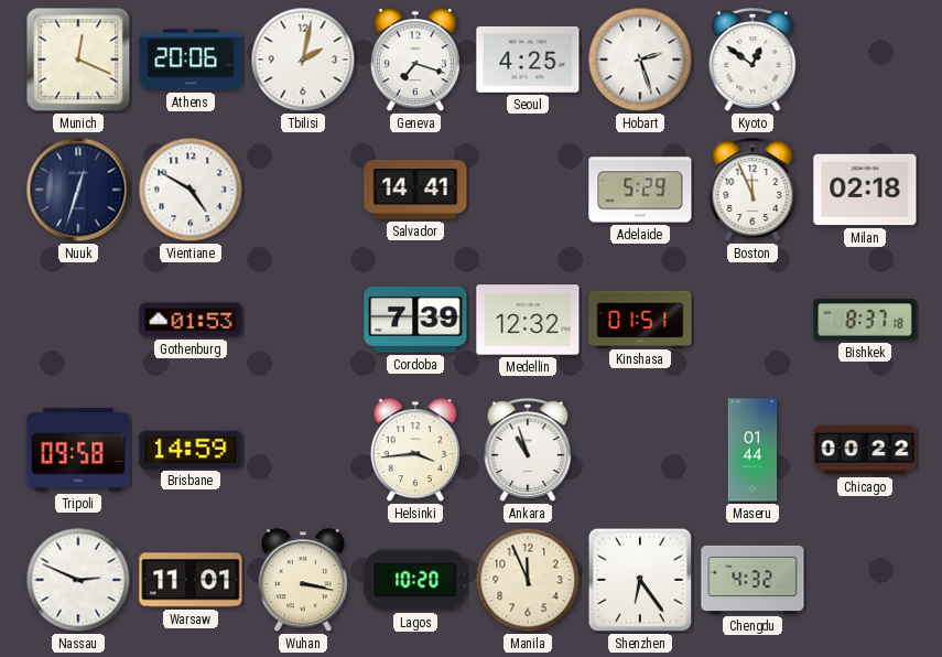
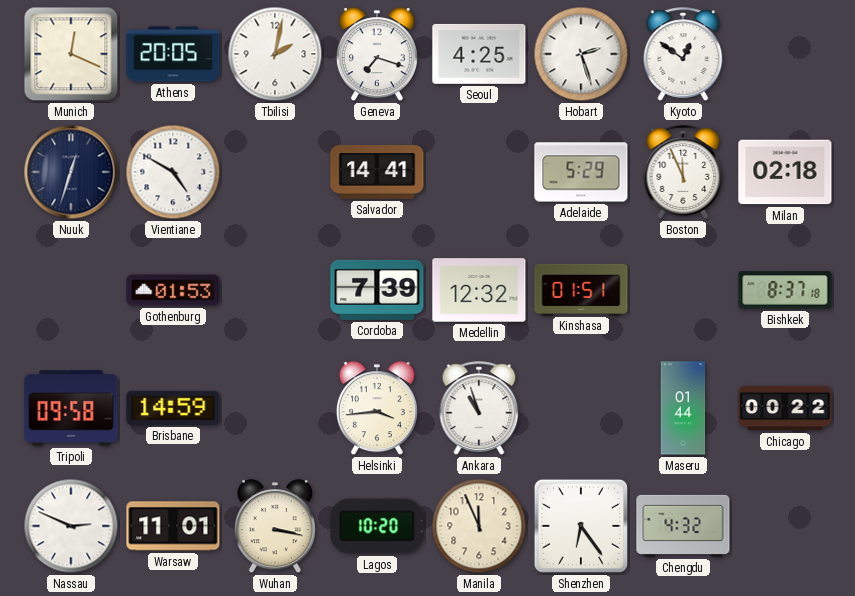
Athens: 20:06 -> 20:05 (173, 54)
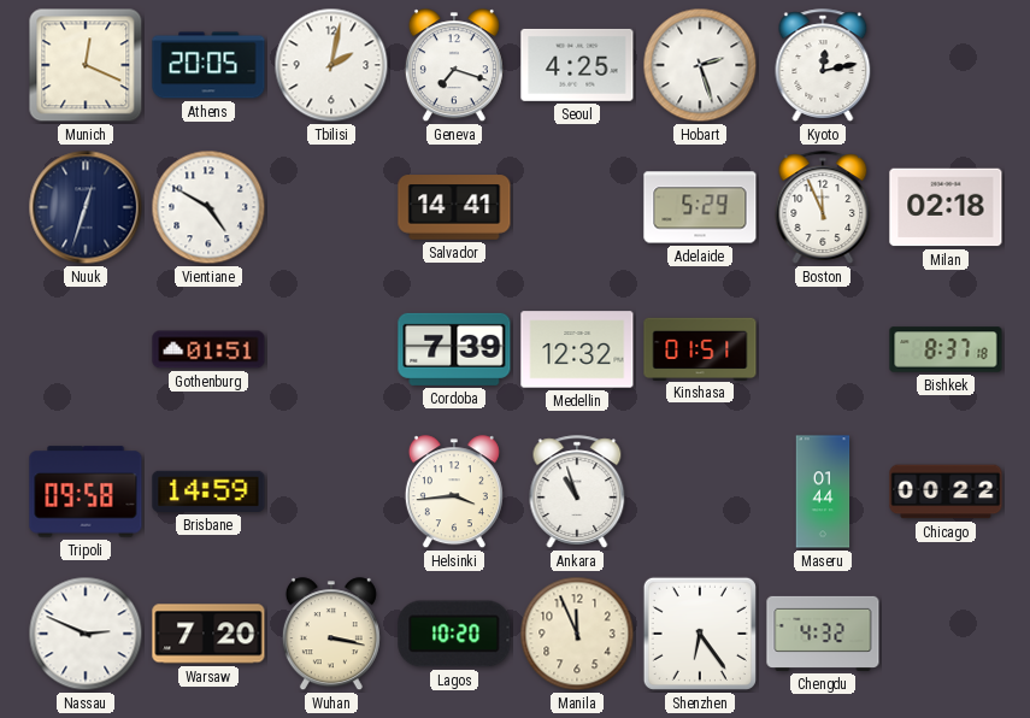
Kyoto: 12:51 -> 12:13 (823, 65)
Gothenburg: 01:53 -> 01:51 (208, 349)
Warsaw: 11:01 -> 7:20 (208, 634)
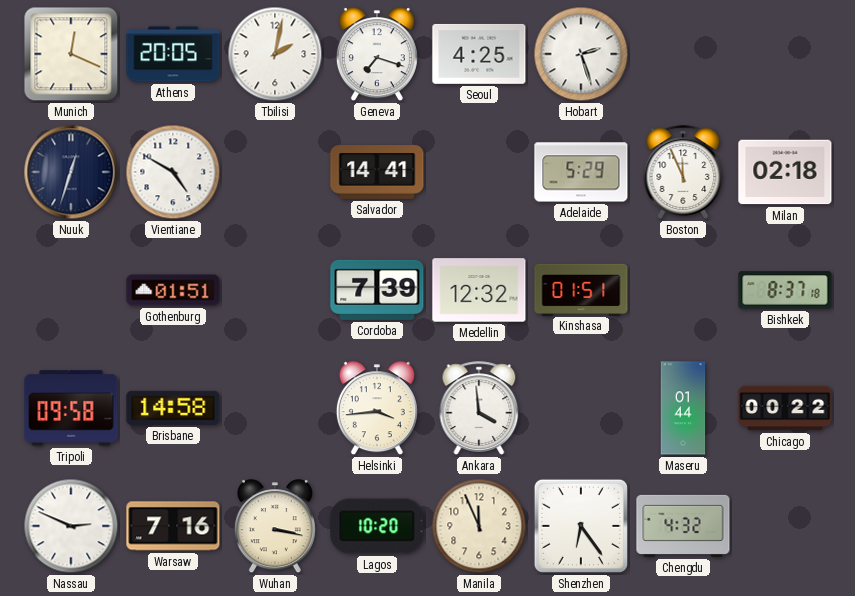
Kyoto: 12:13 -> none (823, 65)
Brisbane: 14:59 -> 14:58 (173, 408)
Ankara: 10:57 -> 3:59 (479, 408)
Warsaw: 7:20 -> 7:16 (173, 526)
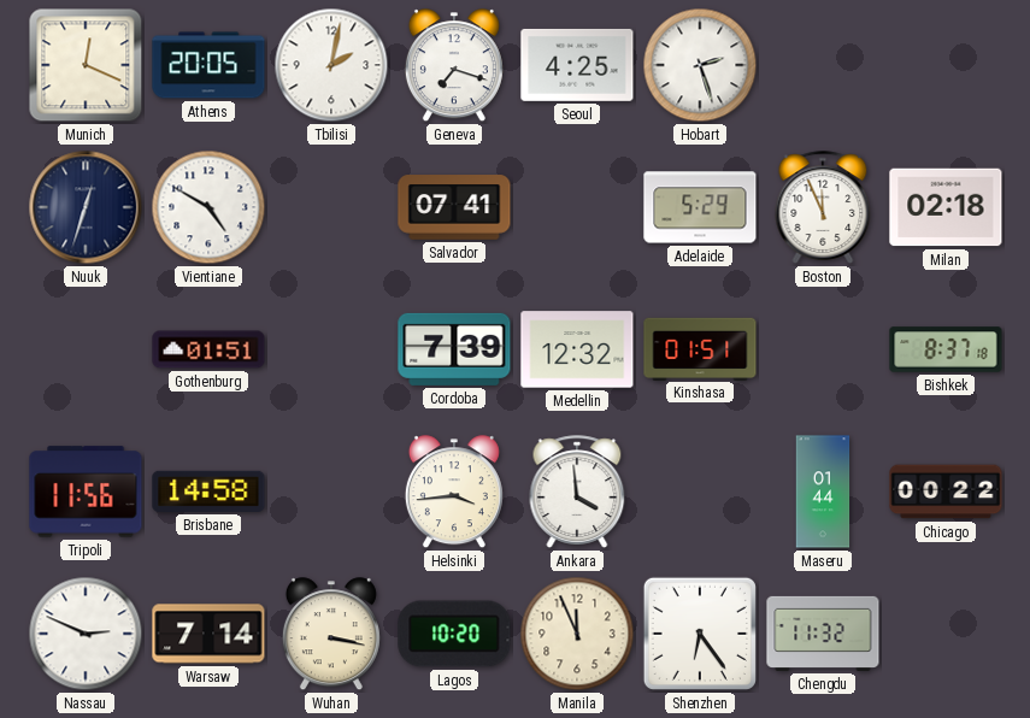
Salvador: 14:41 -> 07:41 (454, 207)
Tripoli: 09:58 -> 11:56 (86, 492)
Warsaw: 7:16 -> 7:14 (208, 634)
Chengdu: 4:32 -> 11:32 (823, 634)
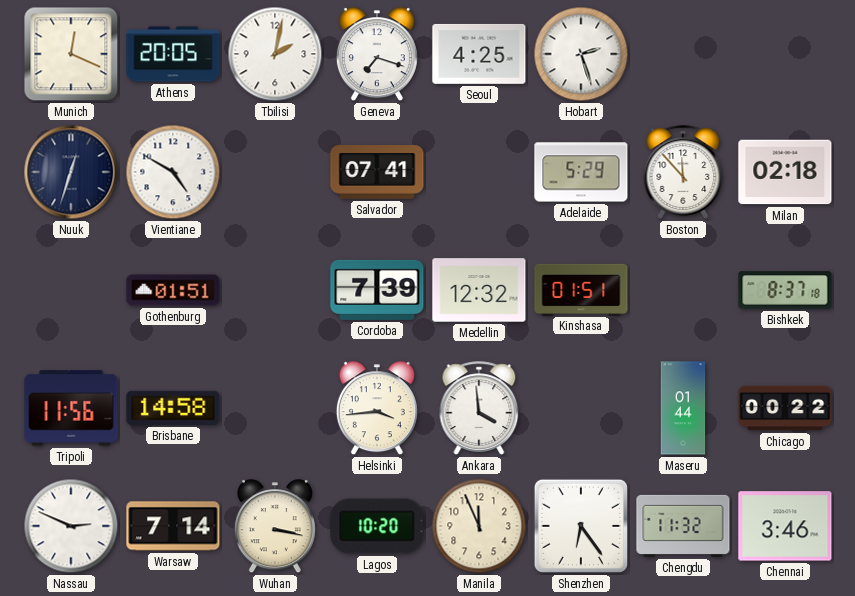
Boston: 11:56 -> 11:53 (683, 172)
Chennai: none -> 3:46 (785, 526)
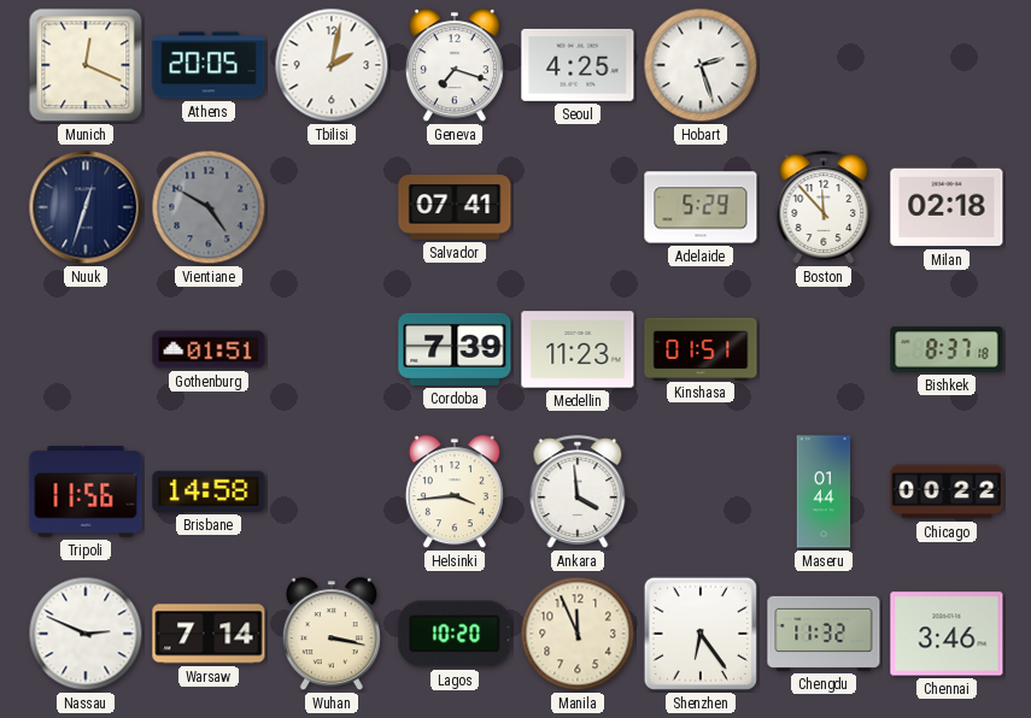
Vientiane dial: white -> grey (209, 207)
Medellin: 12:32 -> 11:23 (578, 349)
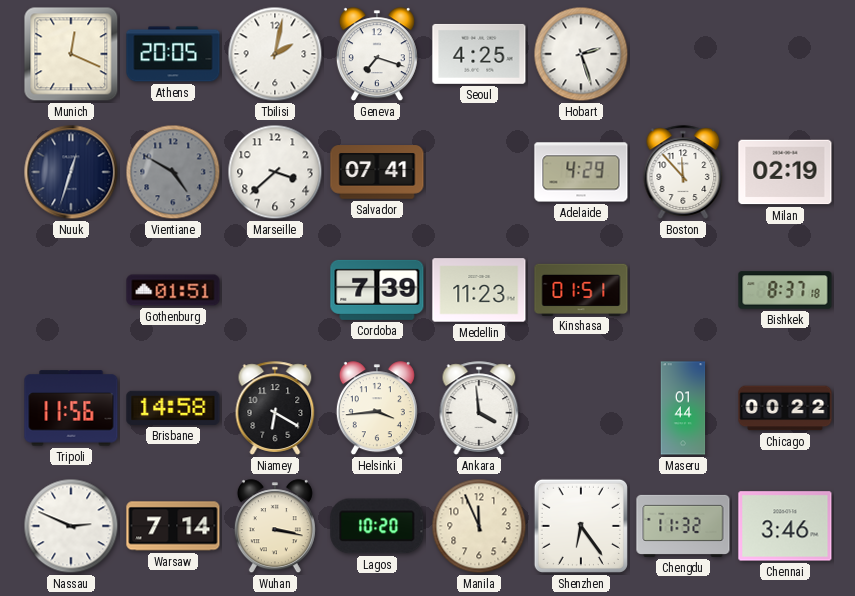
Marseille: none -> 3:38 (275, 172)
Adelaide: 5:29 -> 4:29 (581, 172)
Milan: 02:18 -> 02:19 (785, 172)
Niamey: none -> 6:20 (275, 408)
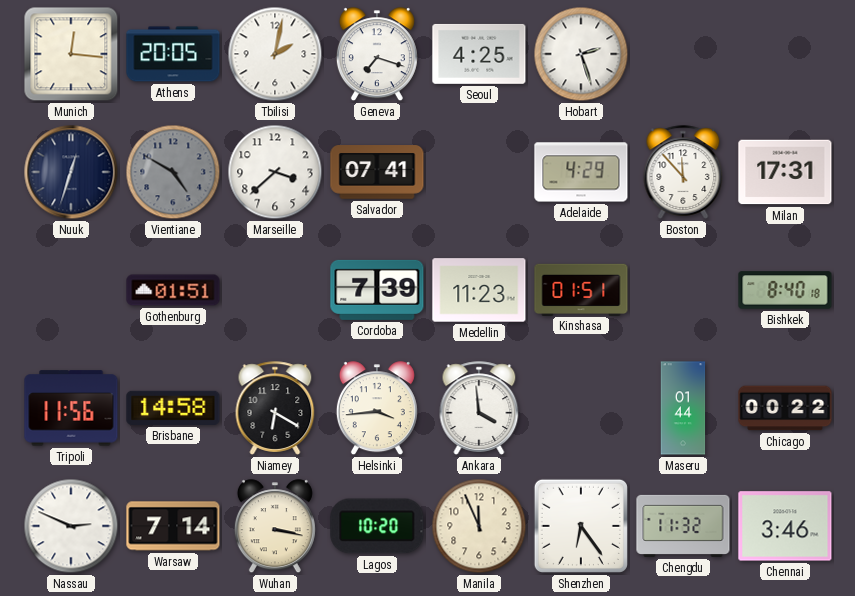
Munich: 12:19 -> 12:16 (71, 54)
Milan: 02:19 -> 17:31 (785, 172)
Bishkek: 8:37 -> 8:40 (785, 290)
